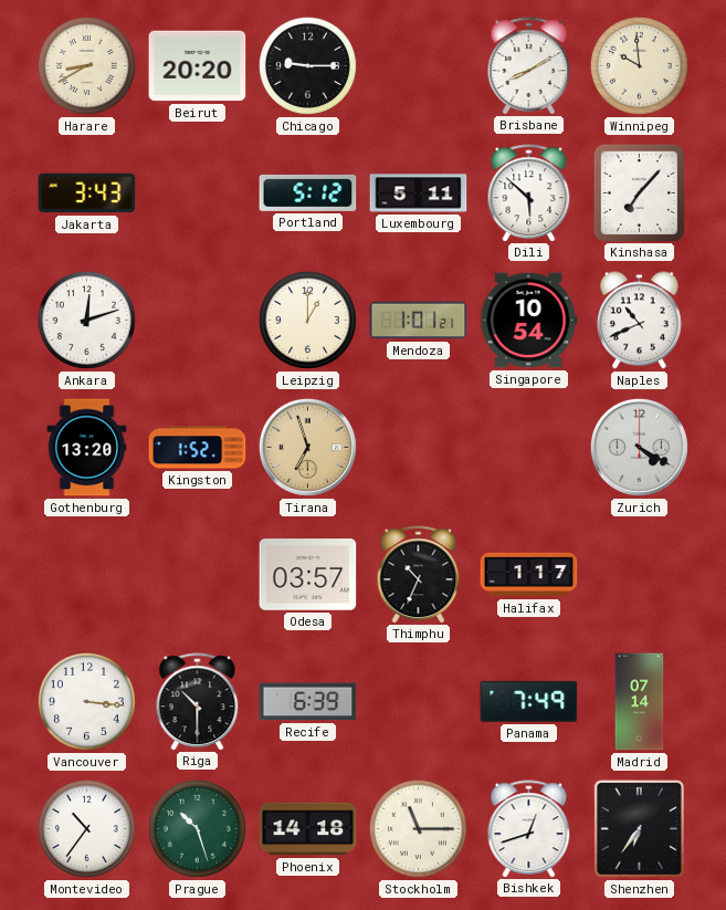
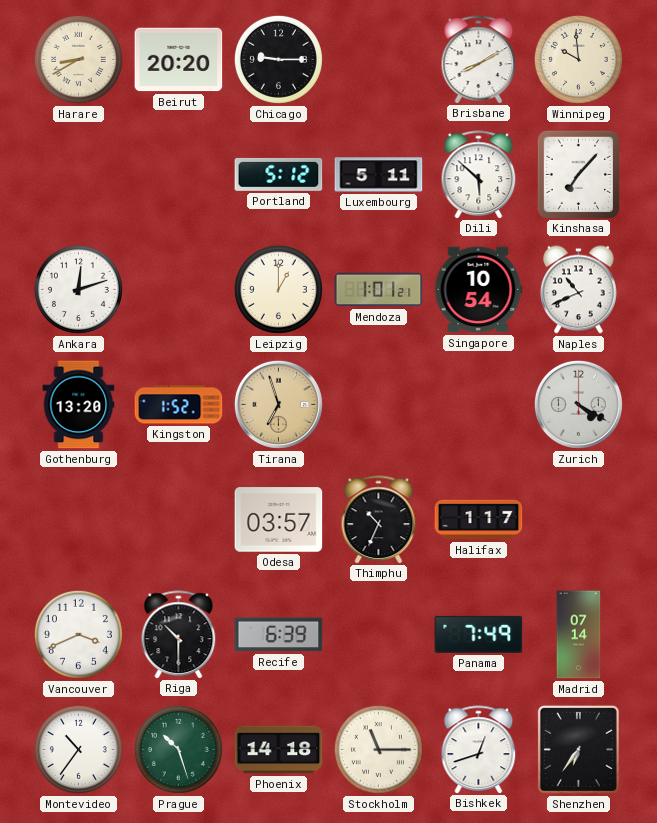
Jakarta: 3:43 -> none (87, 193)
Vancouver: 3:16 -> 3:41 (78, 634)
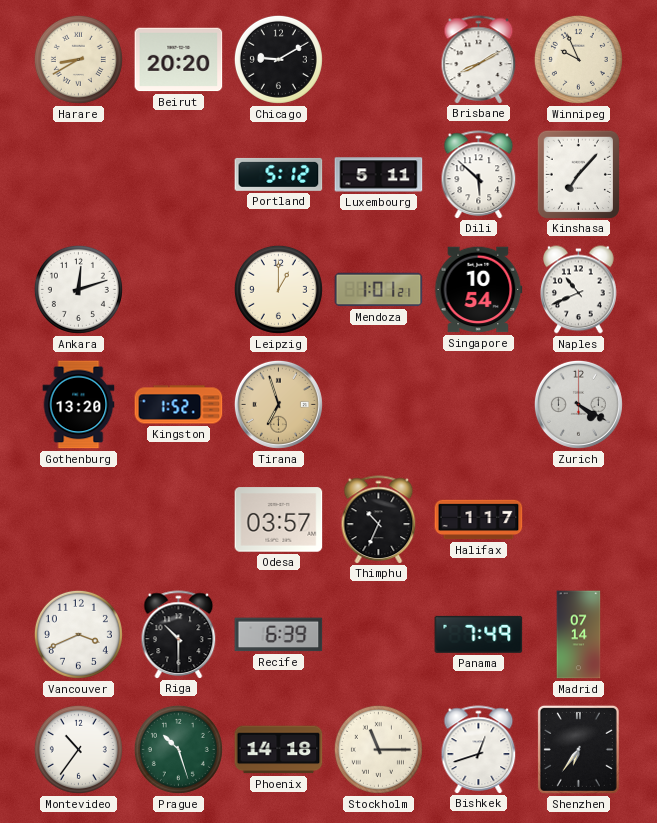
Chicago: 9:15 -> 9:10 (278, 59)
Winnipeg: 9:59 -> 9:56 (578, 59)
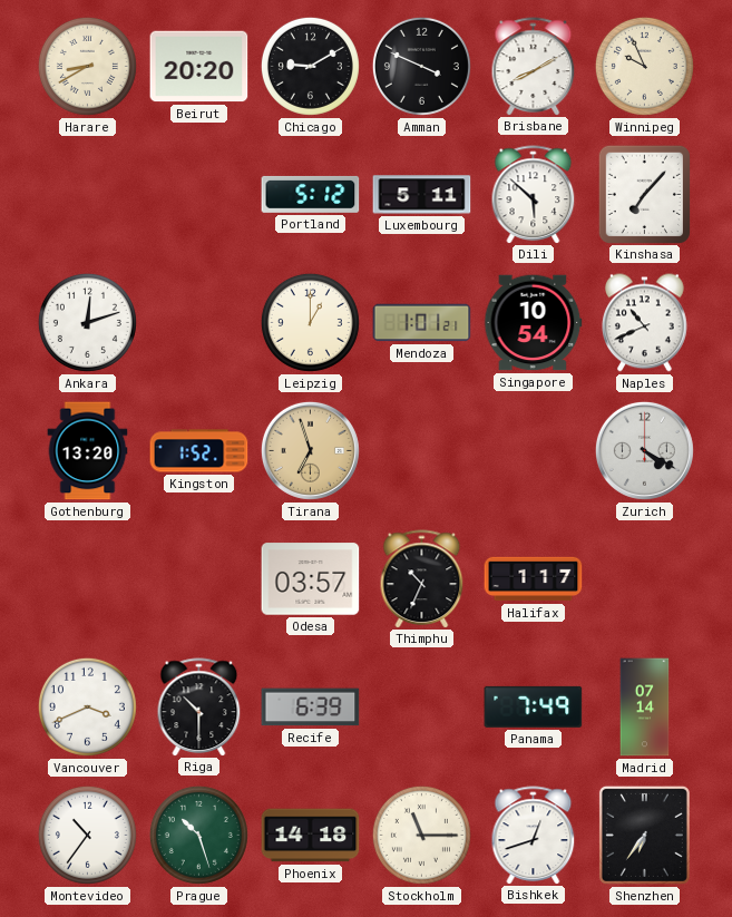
Amman: none -> 3:49 (421, 66)
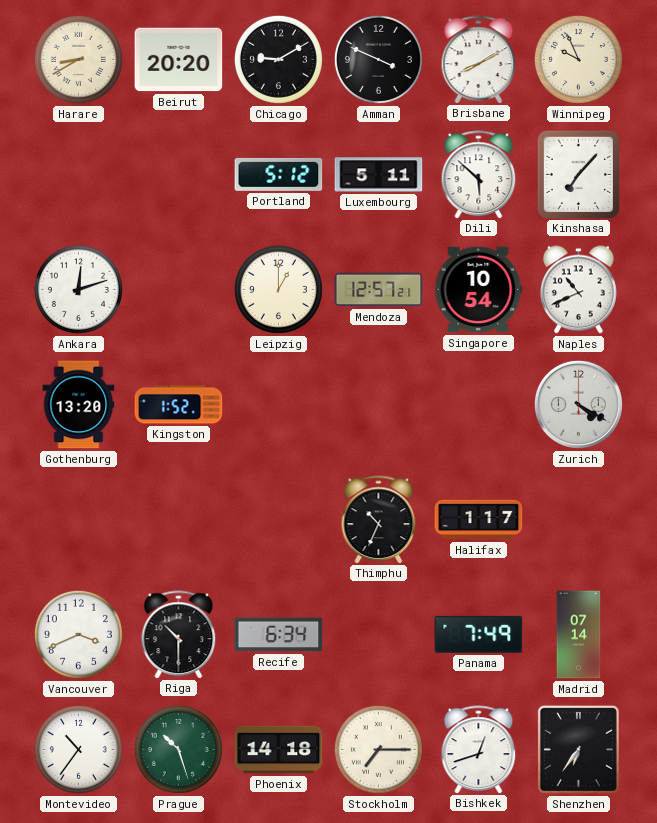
Mendoza: 1:01 -> 12:57 (379, 290)
Tirana: 6:57 -> none (310, 450)
Odesa: 03:57 -> none (311, 579)
Recife: 6:39 -> 6:34 (279, 635)
Stockholm: 11:15 -> 7:15 (378, 749)
